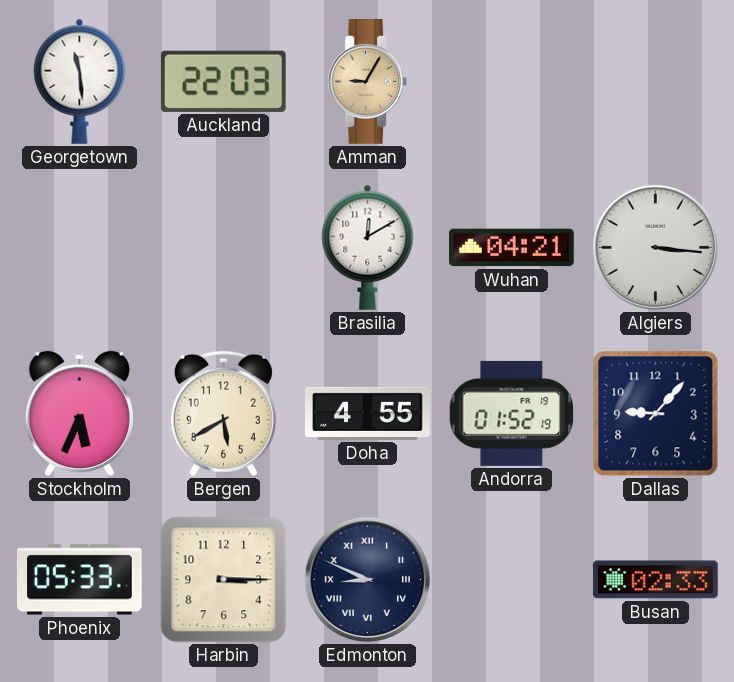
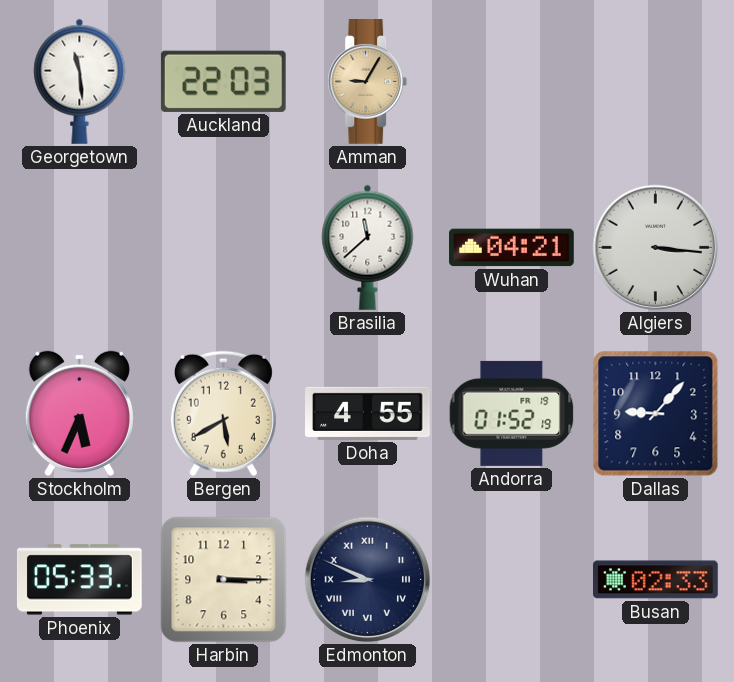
Brasilia: 12:10 -> 11:38 (368, 247)
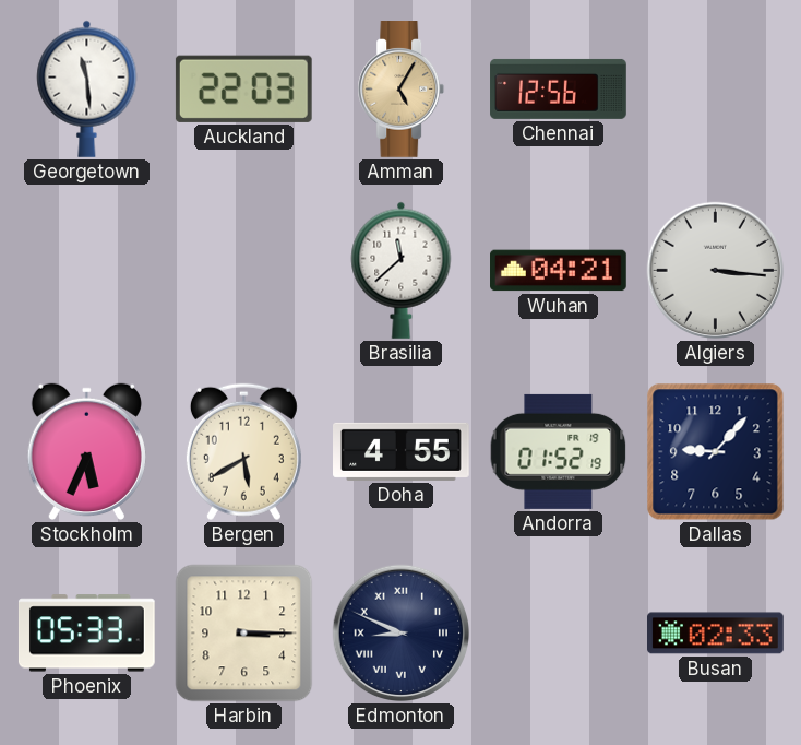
Amman: 9:05 -> 5:05 (402, 90)
Chennai: none -> 12:56 (559, 88)
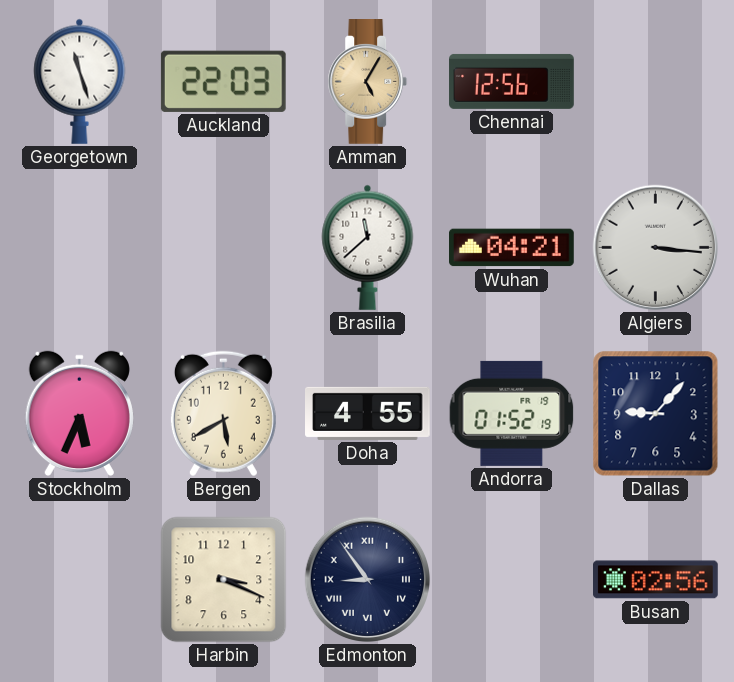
Georgetown: 11:29 -> 11:27 (80, 81)
Phoenix: 05:33 -> none (86, 634)
Harbin: 3:15 -> 3:19 (224, 580)
Edmonton: 8:49 -> 8:54 (368, 580)
Busan: 02:33 -> 02:56 (656, 580)
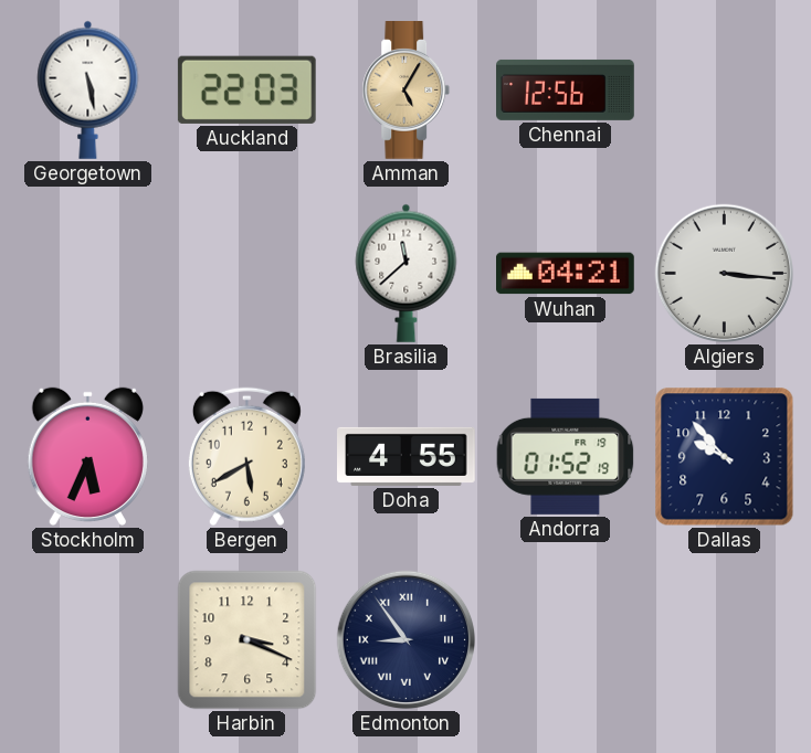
Georgetown: 11:27 -> 5:28 (88, 89)
Dallas: 9:07 -> 9:53 (725, 457)
Busan: 02:56 -> none (656, 580)
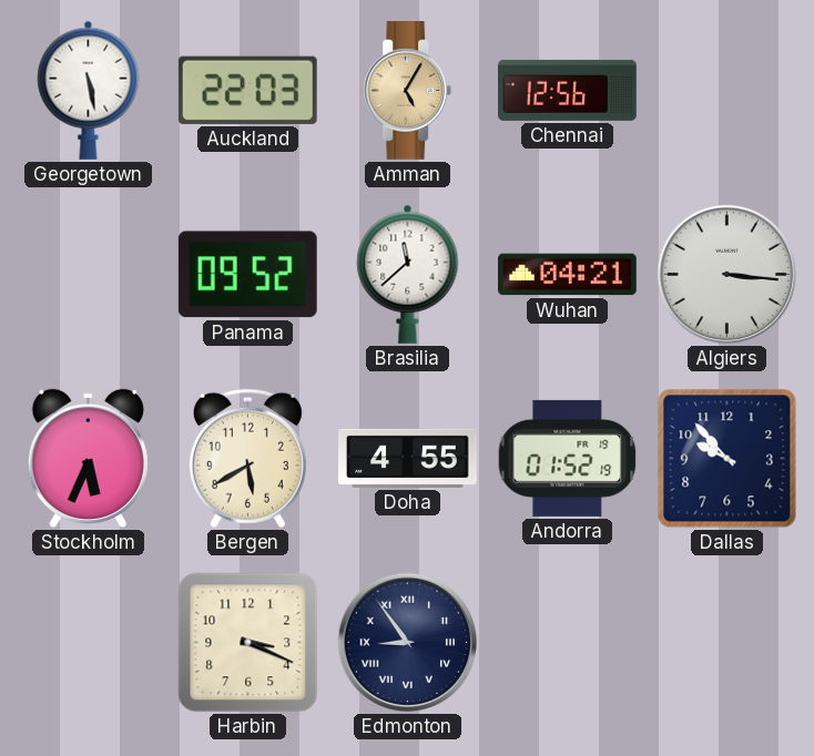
Panama: none -> 09:52 (247, 275)
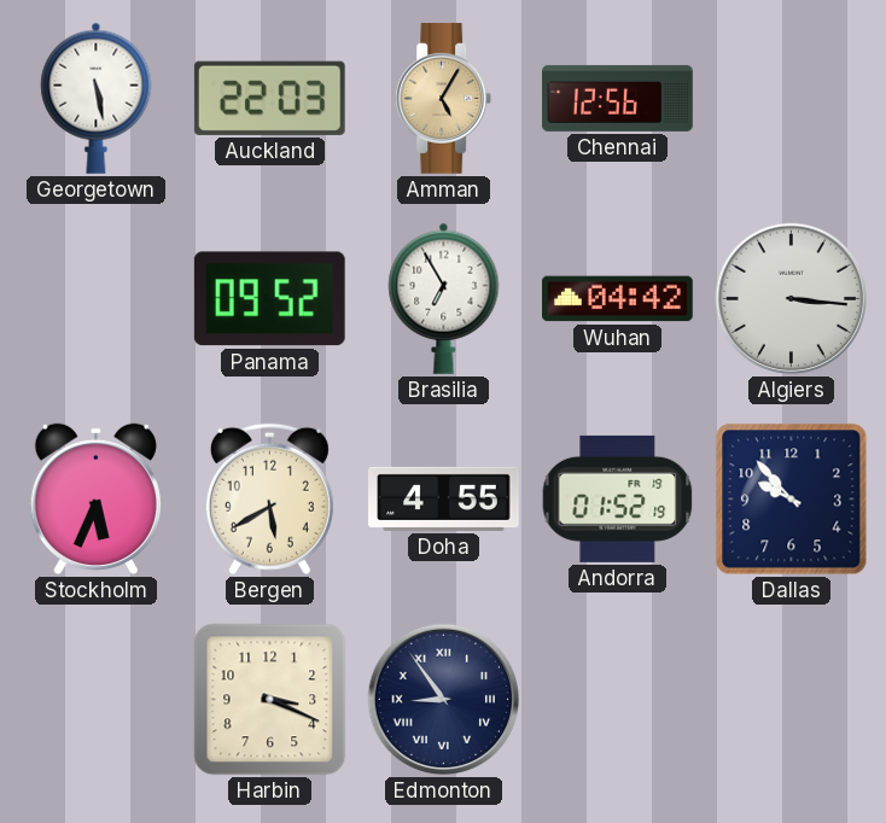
Brasilia: 11:38 -> 6:55 (444, 298)
Wuhan: 04:21 -> 04:42 (618, 299)
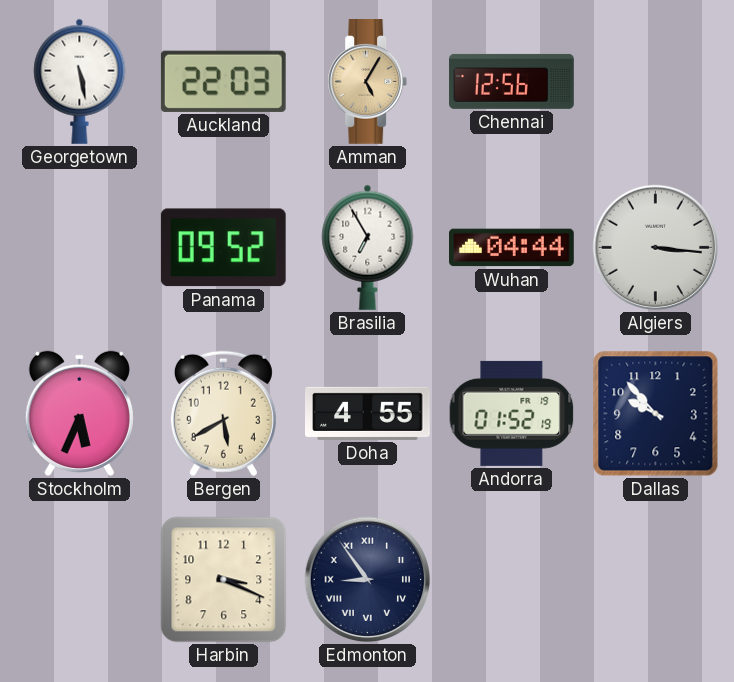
Wuhan: 04:42 -> 04:44 (512, 248)
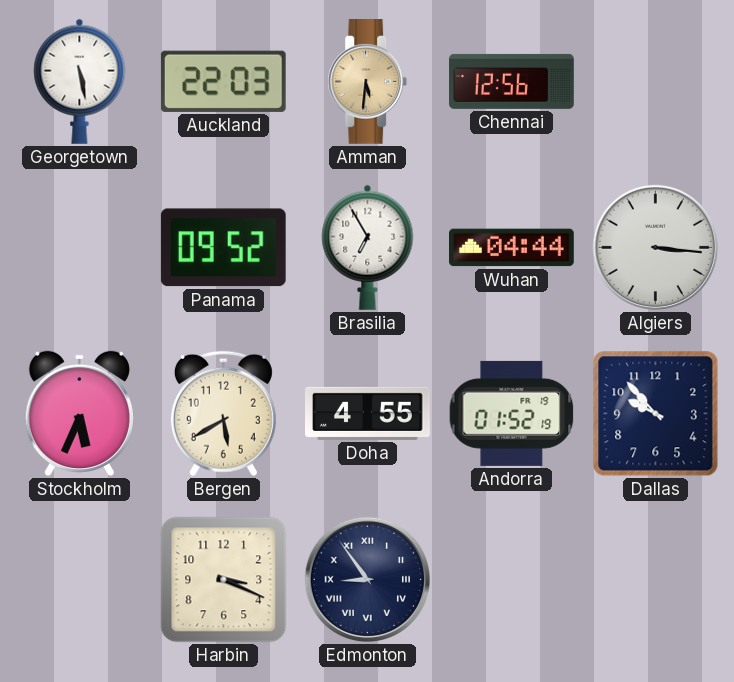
Amman: 5:05 -> 5:31 (368, 82)
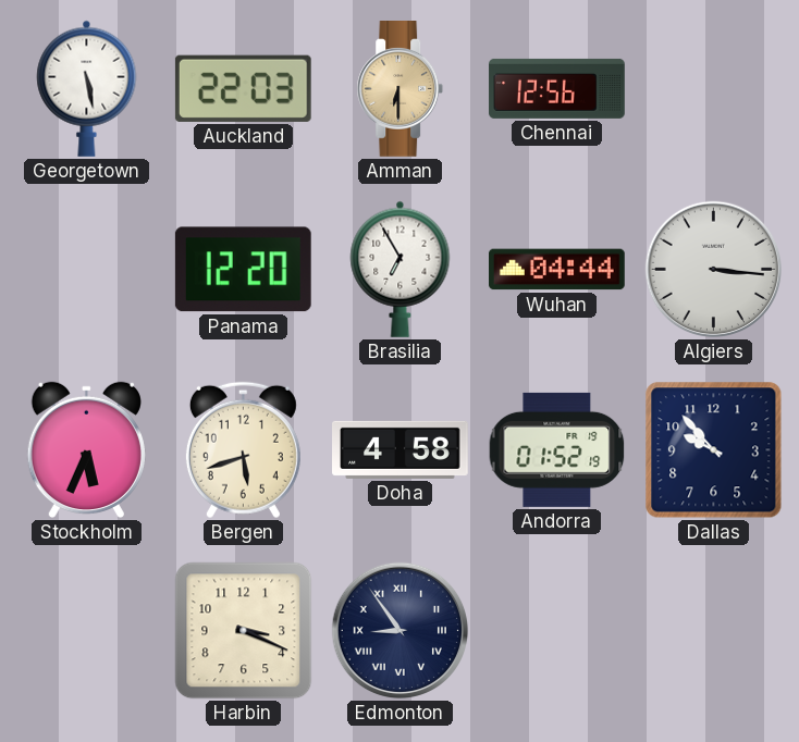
Amman: 5:31 -> 6:30 (401, 89)
Panama: 09:52 -> 12:20 (243, 270)
Bergen: 5:40 -> 5:42 (243, 450)
Doha: 4:55 -> 4:58 (401, 449)
